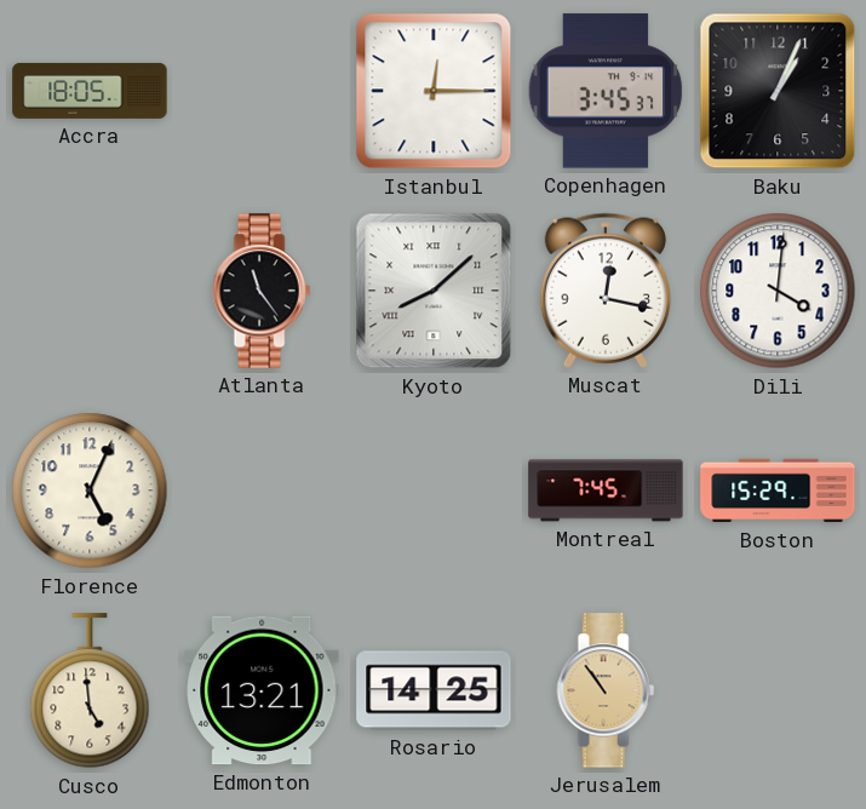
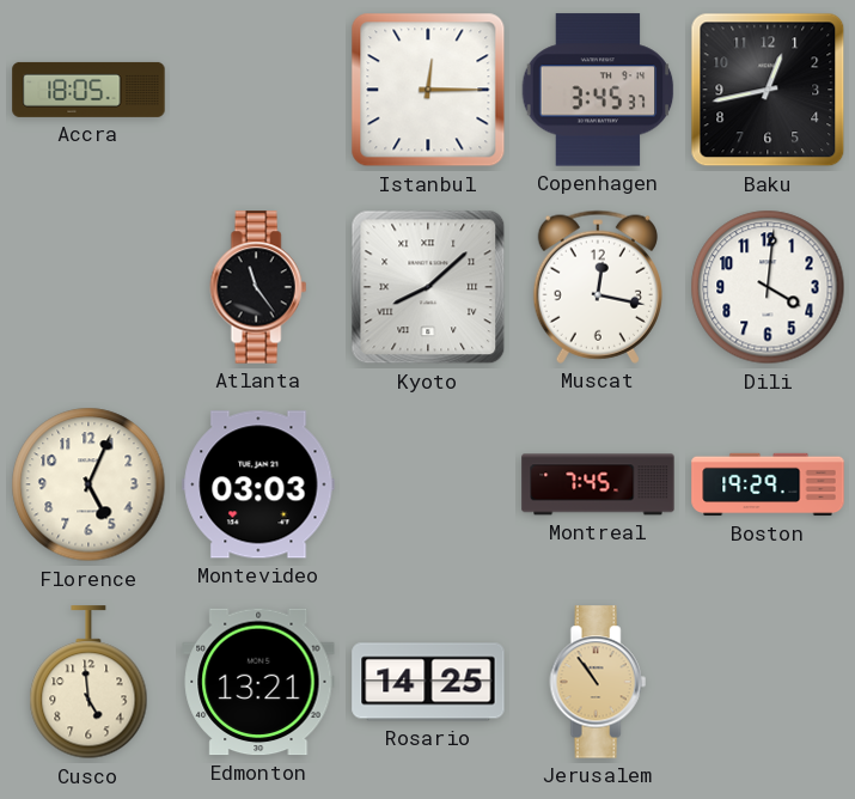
Baku: 1:04 -> 12:43 (768, 90)
Montevideo: none -> 03:03 (258, 484)
Boston: 15:29 -> 19:29 (768, 484)
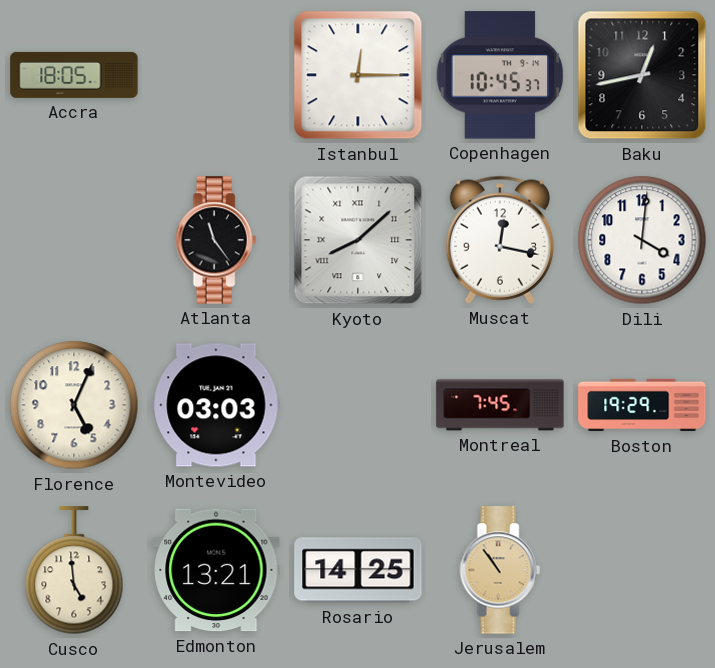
Copenhagen: 3:45 -> 10:45 (500, 75)
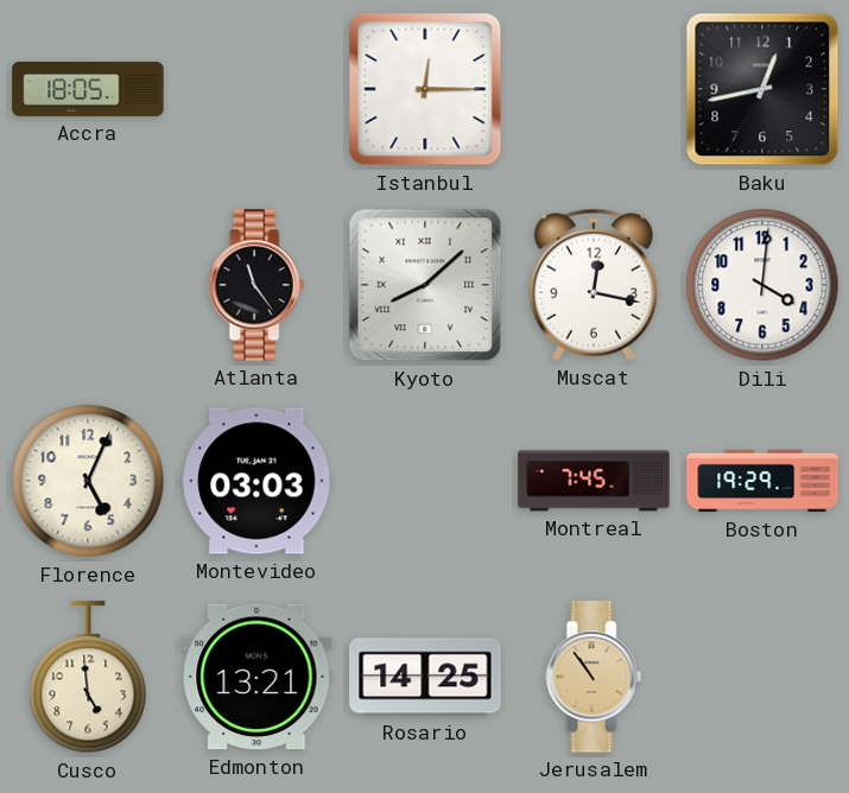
Copenhagen: 10:45 -> none (500, 75)
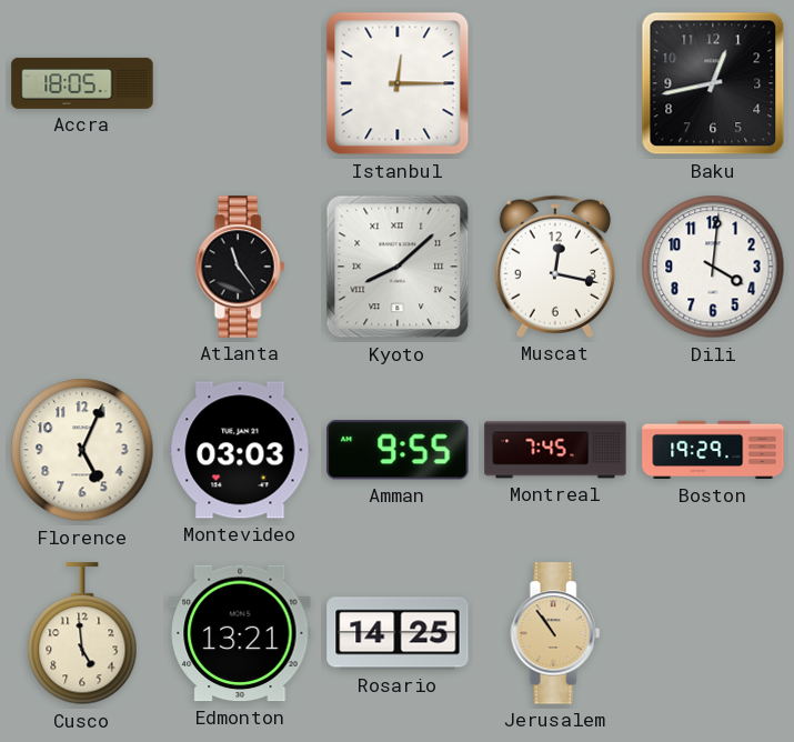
Amman: none -> 9:55 (398, 450)
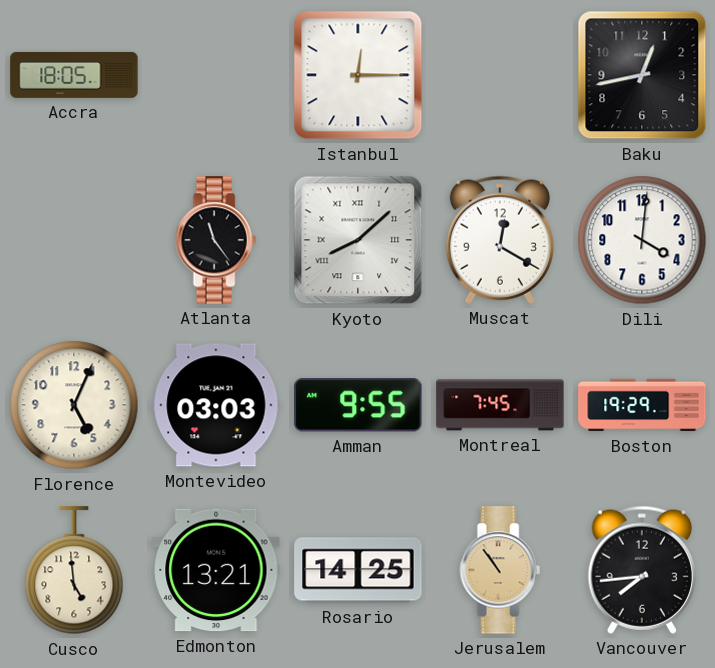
Muscat: 12:17 -> 12:20 (500, 240)
Vancouver: none -> 7:44 (642, 570)
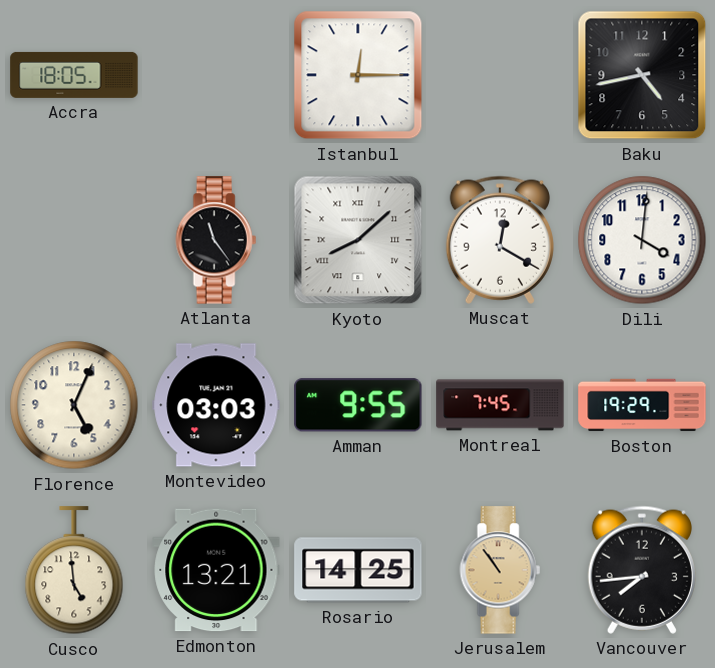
Baku: 12:43 -> 4:43 (642, 75)
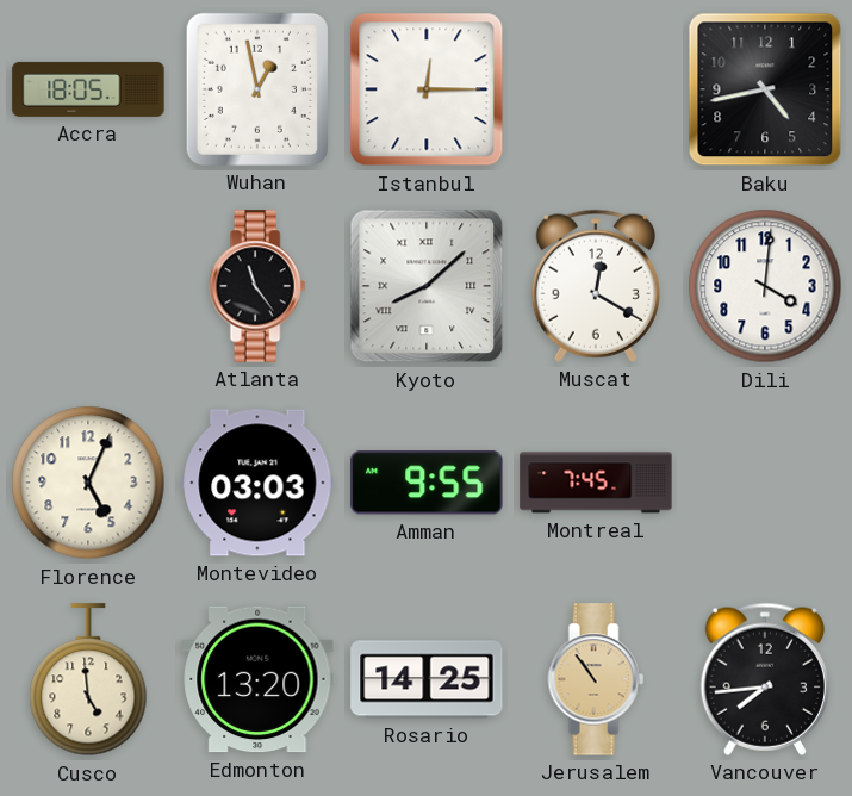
Wuhan: none -> 12:58 (257, 89)
Boston: 19:29 -> none (642, 405)
Edmonton: 13:21 -> 13:20 (257, 679)
